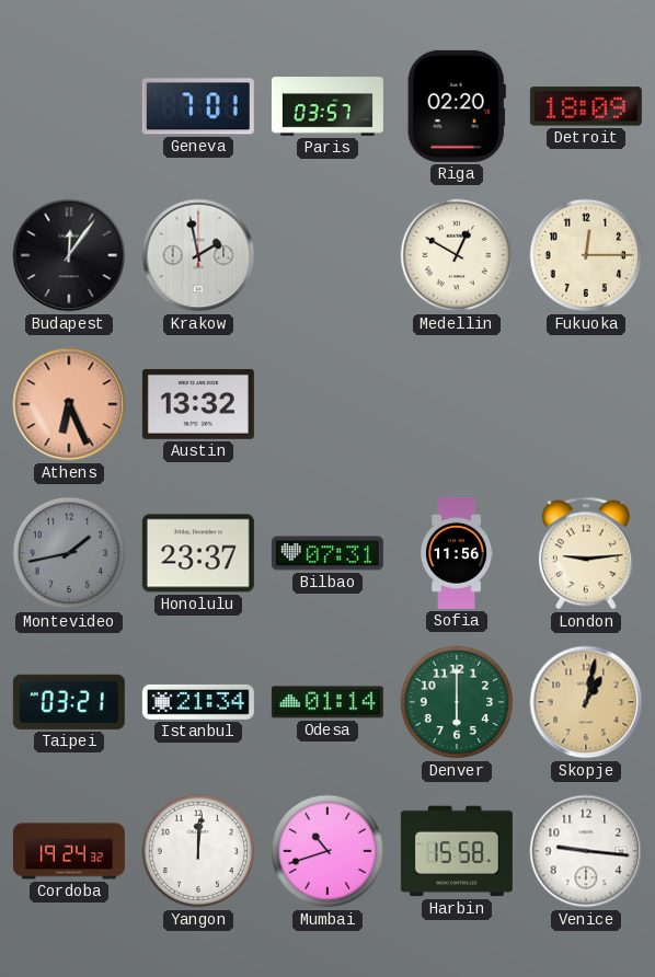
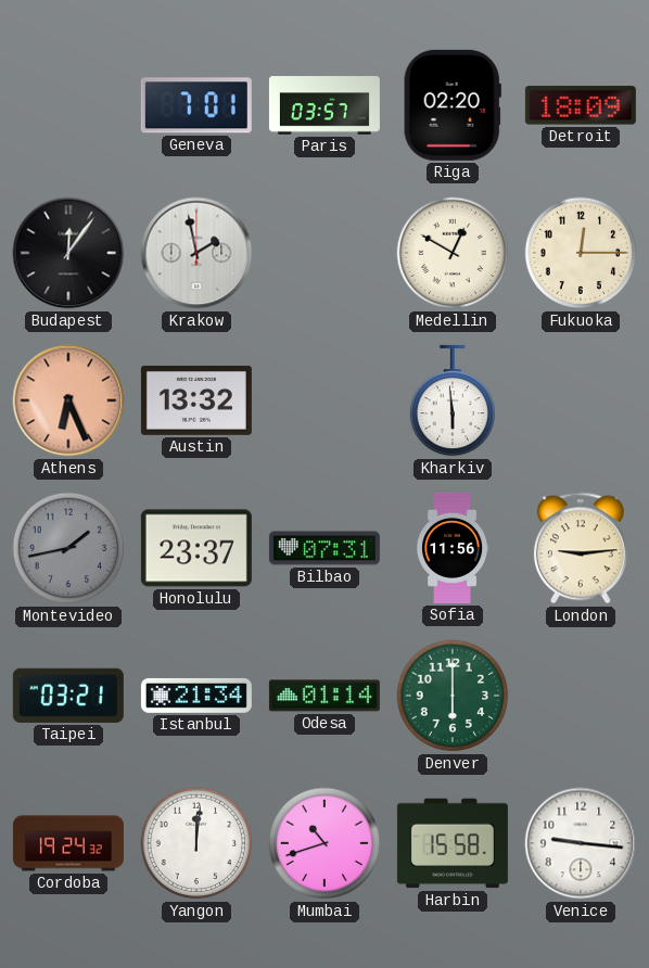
Kharkiv: none -> 5:59 (451, 400)
Skopje: 1:02 -> none (586, 702)
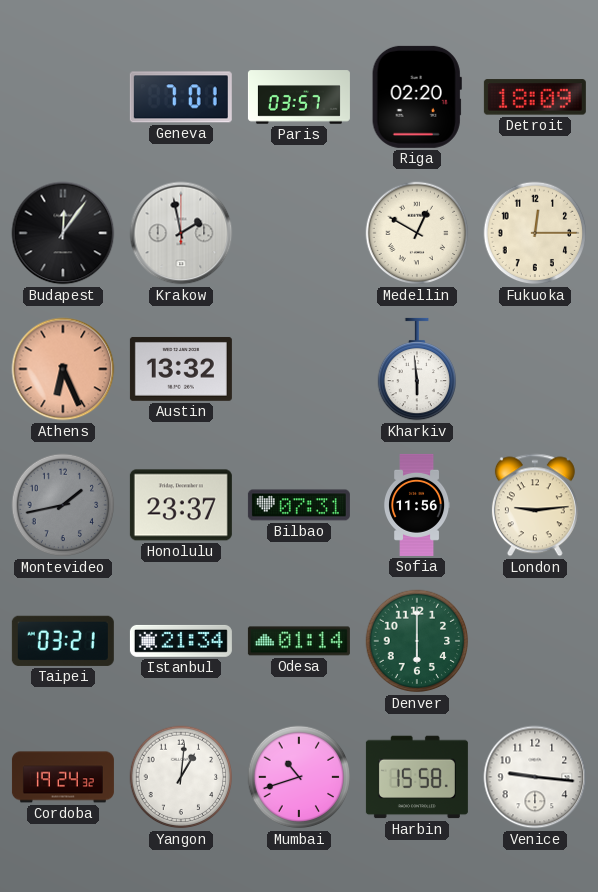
Yangon: 12:01 -> 1:01 (181, 777)
